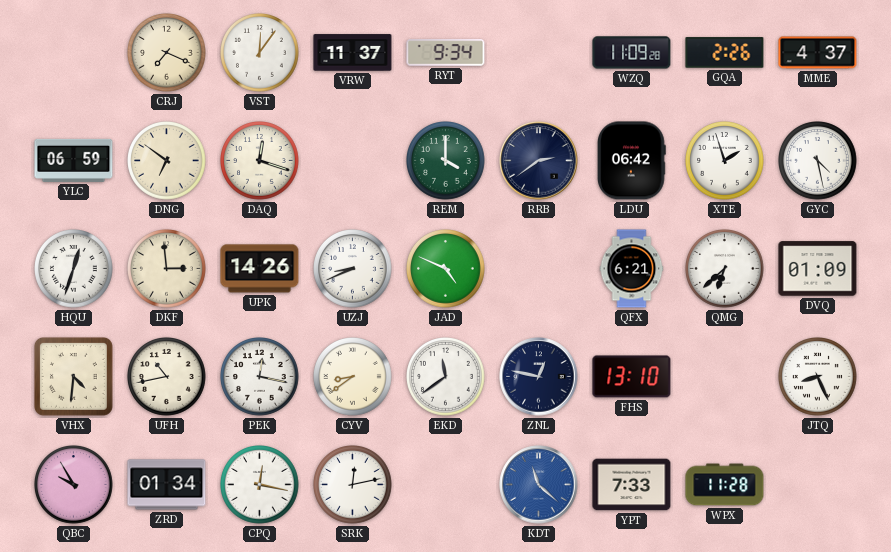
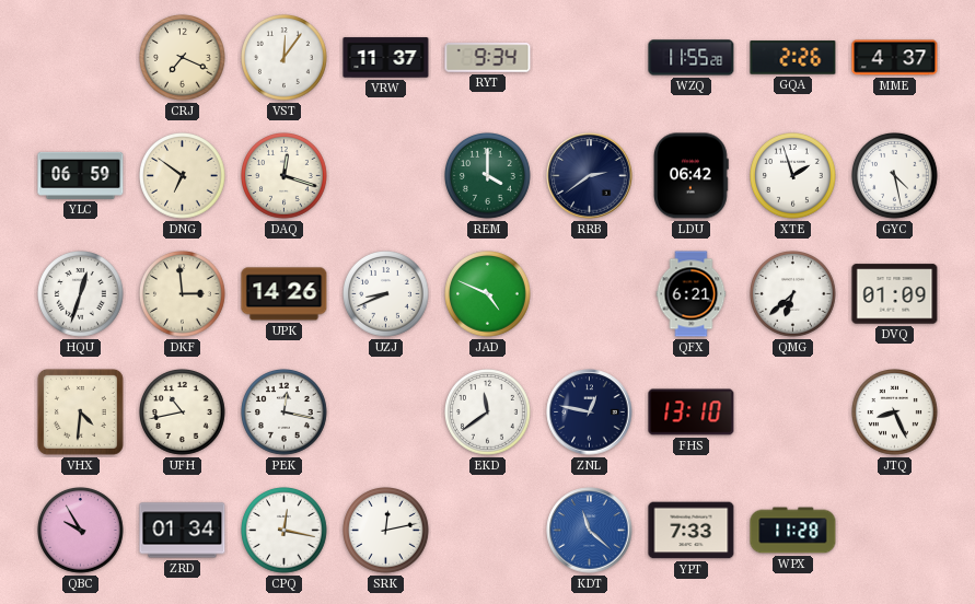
WZQ: 11:09 -> 11:55 (692, 58)
CYV: 8:39 -> none (353, 377)
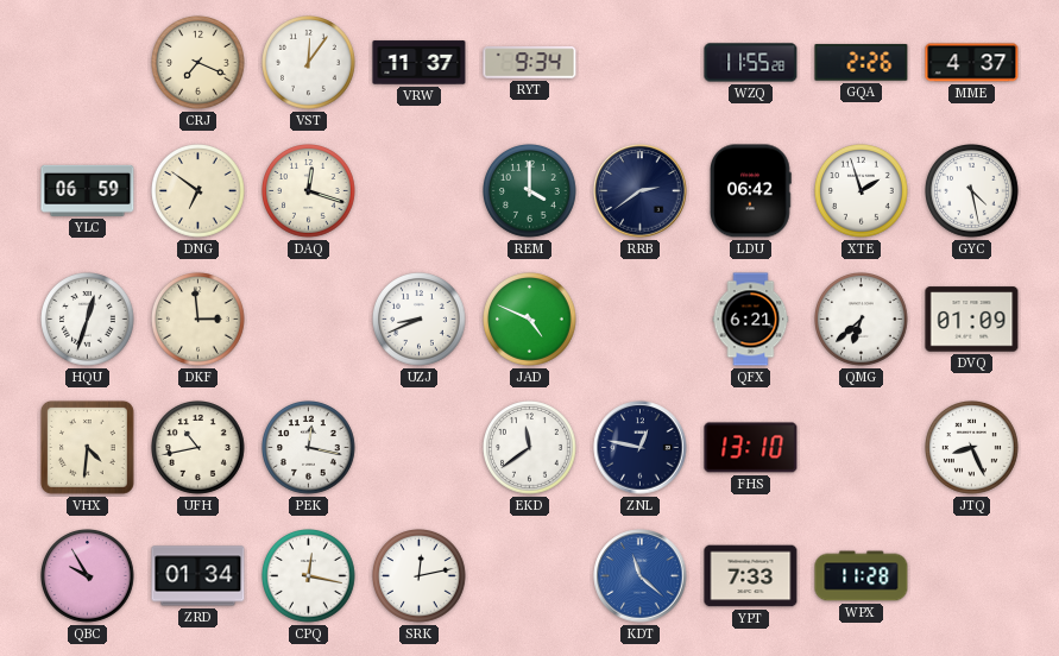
UPK: 14:26 -> none (285, 294)
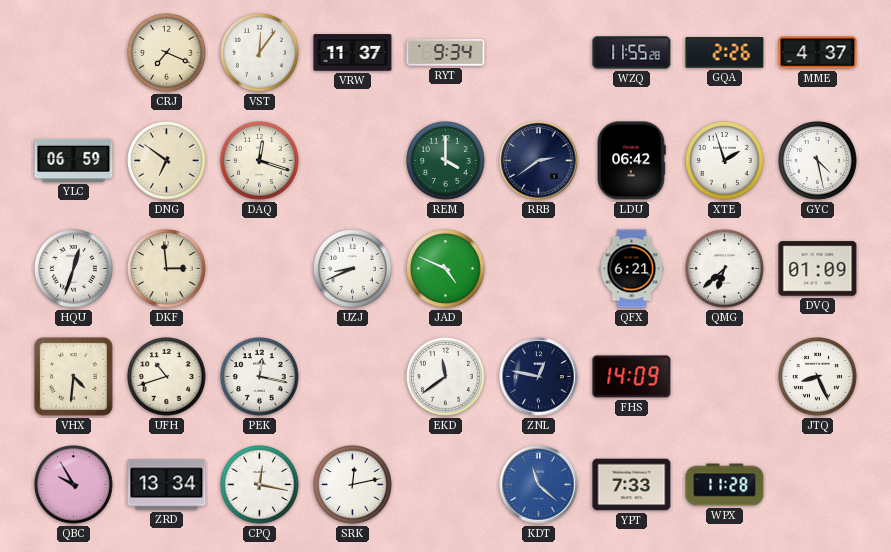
UFH: 10:43 -> 10:42 (167, 377)
FHS: 13:10 -> 14:09 (632, 377)
ZRD: 01:34 -> 13:34 (167, 485)
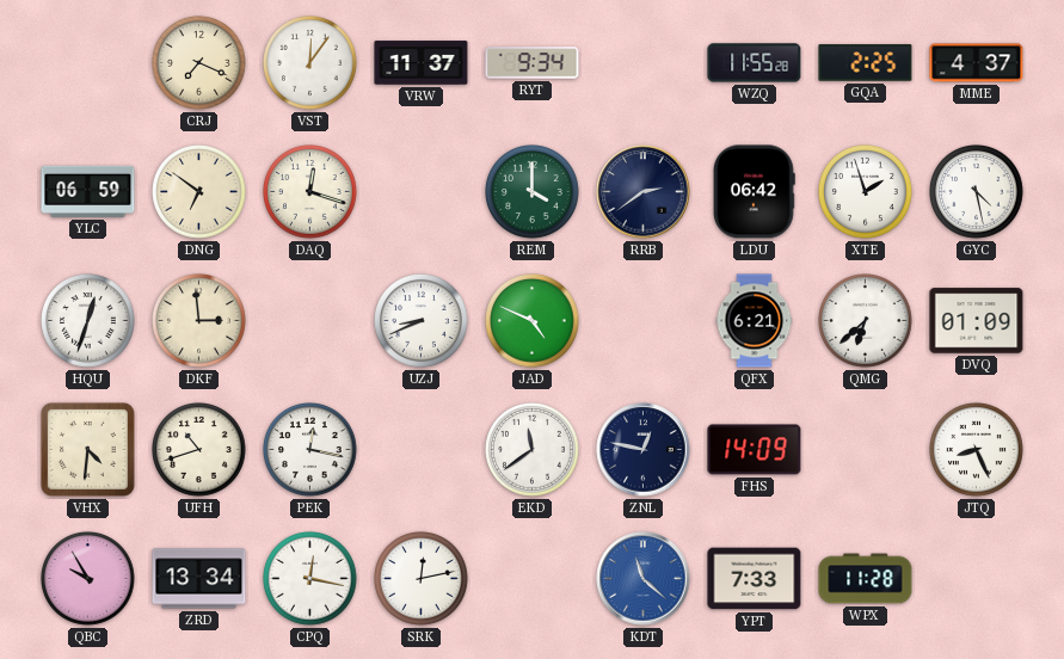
GQA: 2:26 -> 2:25 (866, 63)
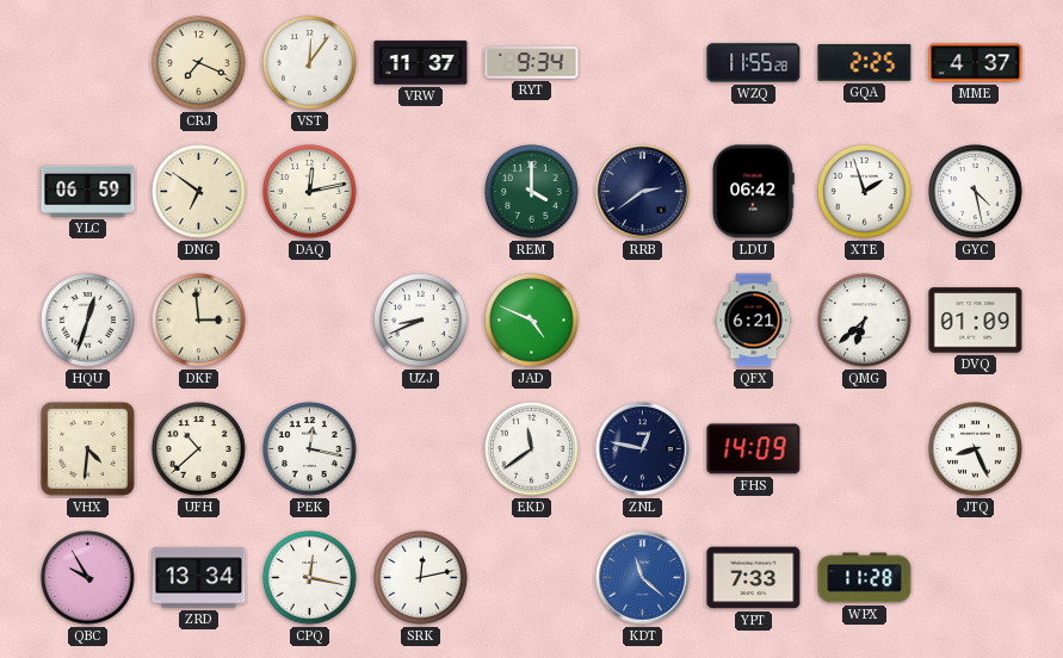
DAQ: 12:18 -> 12:13 (310, 192)
UFH: 10:42 -> 10:38 (199, 449)
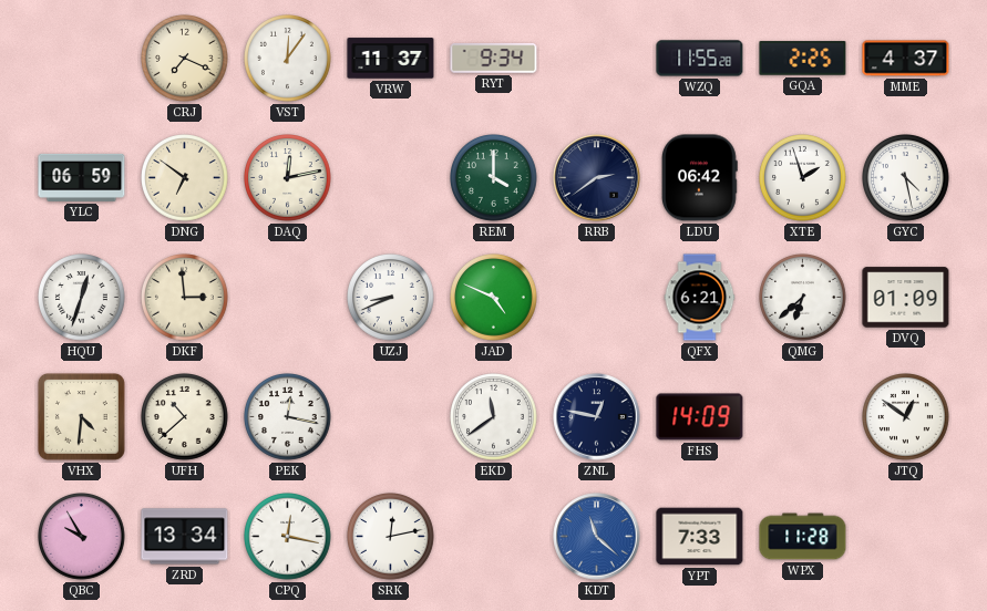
JTQ: 8:26 -> 12:51 (906, 417)
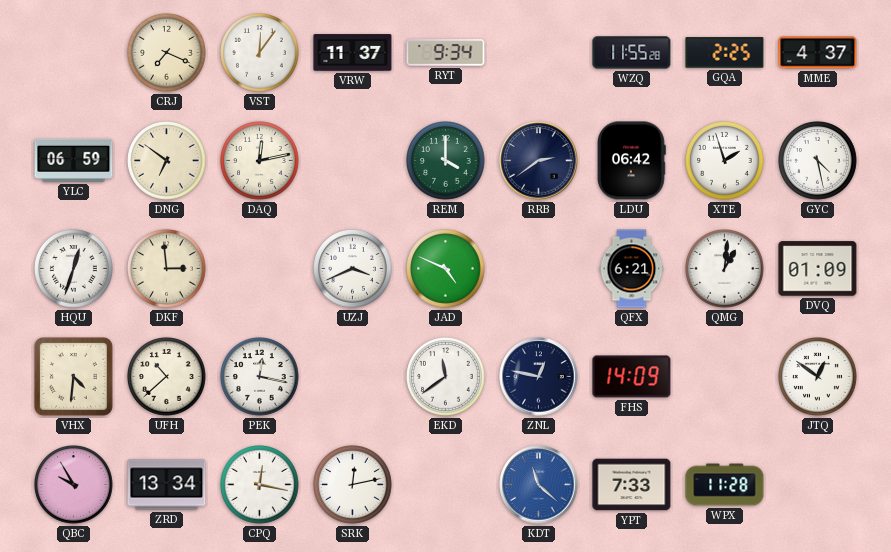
UZJ: 8:41 -> 3:41 (353, 269)
QMG: 6:38 -> 1:01 (725, 269)
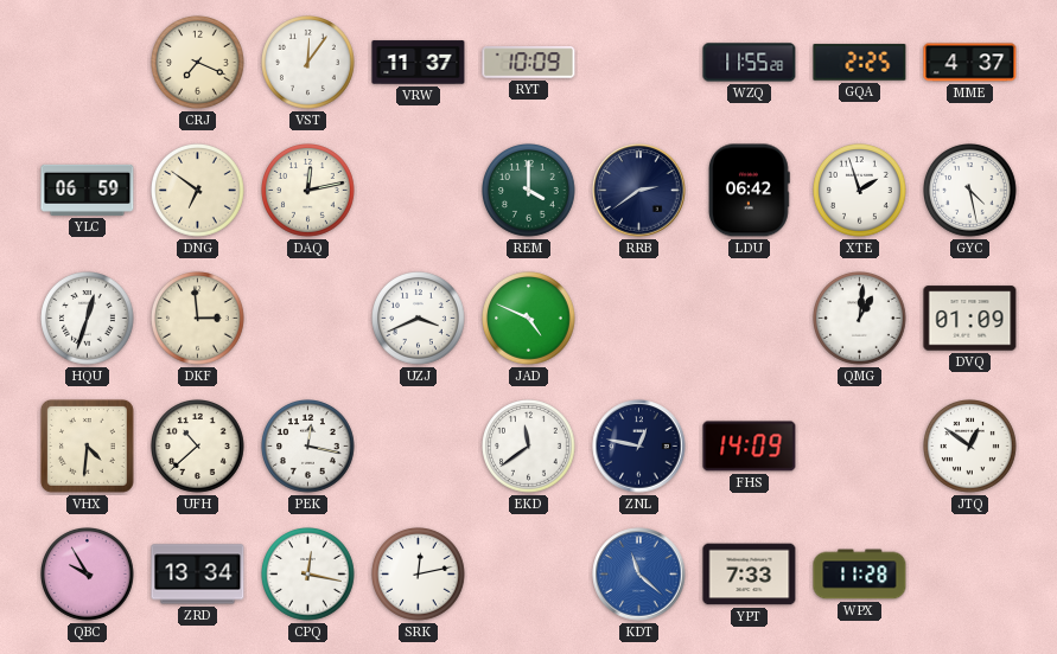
RYT: 9:34 -> 10:09 (529, 63)
QFX: 6:21 -> none (632, 269)
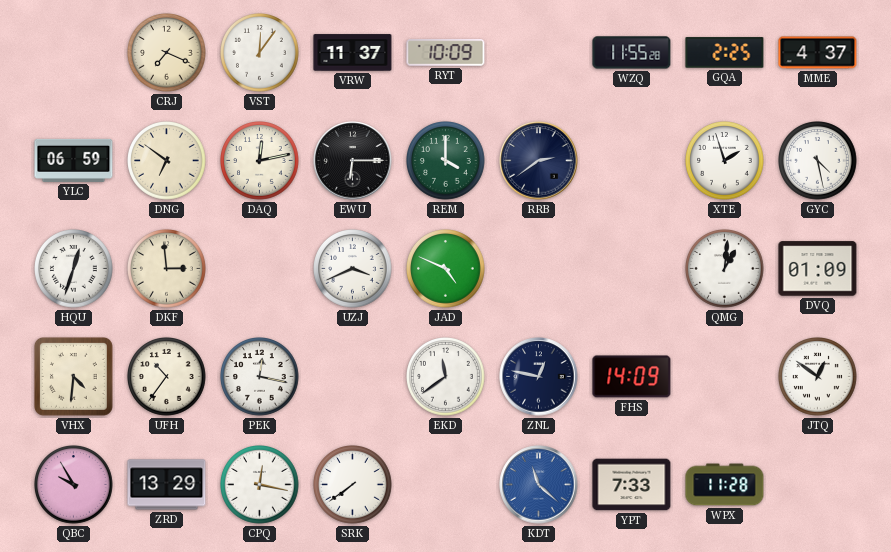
EWU: none -> 6:15 (353, 161)
LDU: 06:42 -> none (750, 191)
UFH: 10:38 -> 10:36 (167, 377)
ZRD: 13:34 -> 13:29 (167, 485)
SRK: 12:13 -> 7:39 (353, 485)
